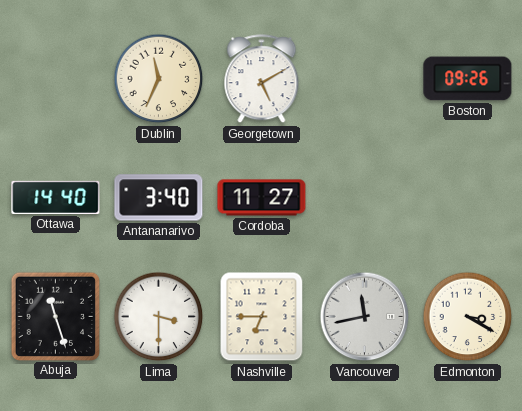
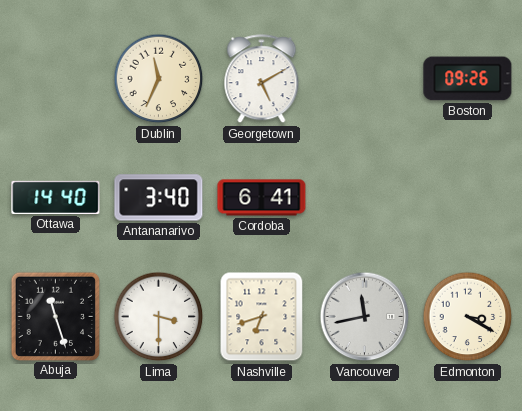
Cordoba: 11:27 -> 6:41 (262, 198)
Nashville: 6:45 -> 6:42 (262, 317)
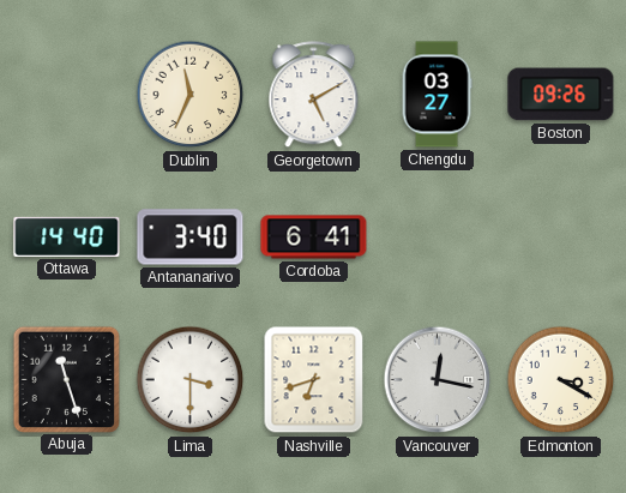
Chengdu: none -> 03:27 (437, 95)
Vancouver: 11:43 -> 12:17 (438, 380)
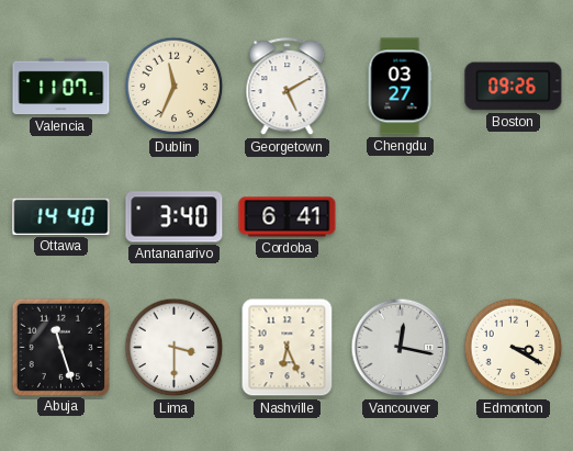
Valencia: none -> 11:07 (61, 87)
Nashville: 6:42 -> 6:26 (288, 348)
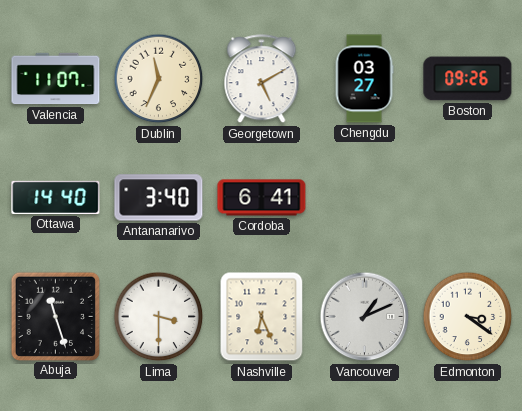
Vancouver: 12:17 -> 1:11 (365, 317)
Edmonton: 3:20 -> 3:21 (468, 317)
